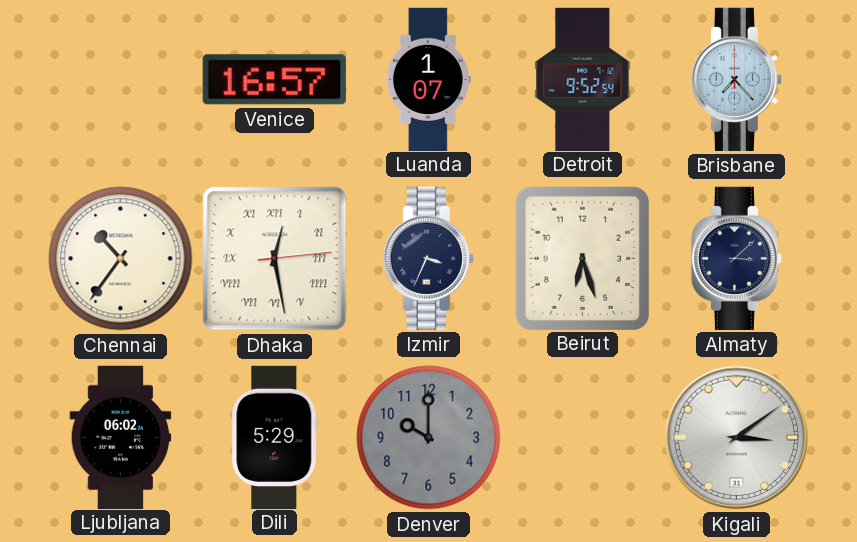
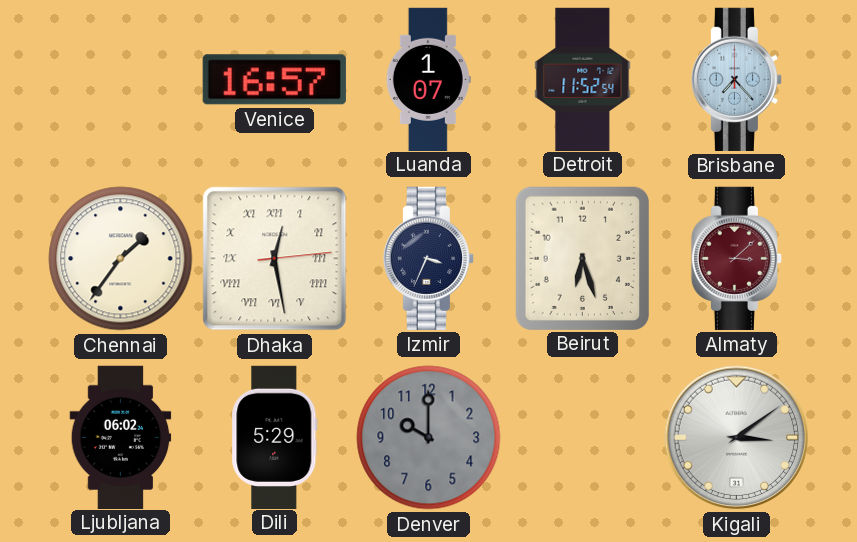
Detroit: 9:52 -> 11:52 (583, 79)
Chennai: 10:36 -> 1:36 (121, 259)
Almaty dial: navy -> burgundy (736, 258)
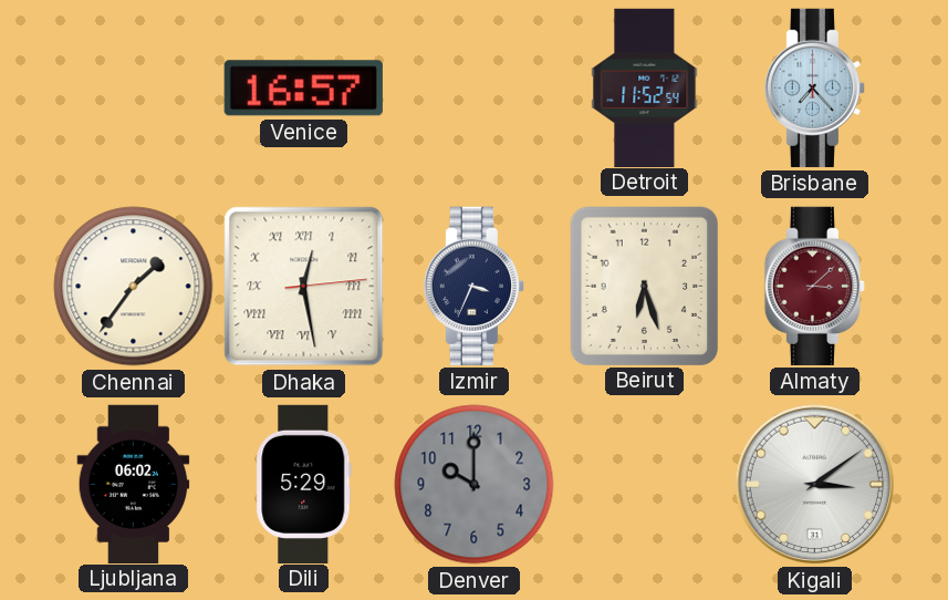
Luanda: 1:07 -> none (428, 79)
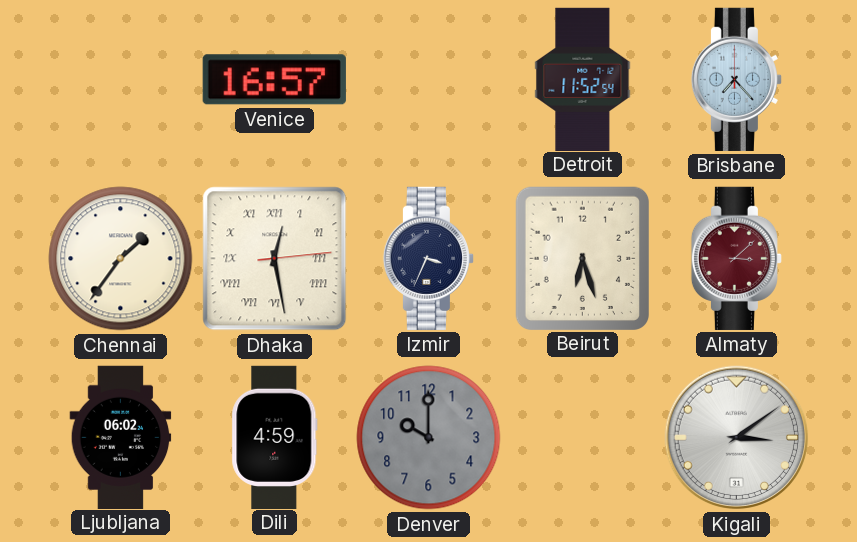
Dili: 5:29 -> 4:59 (275, 437)
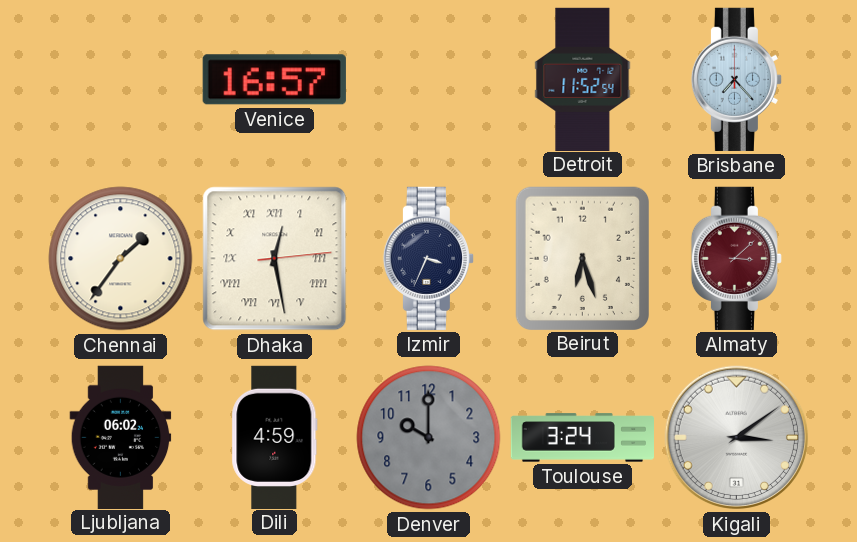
Toulouse: none -> 3:24 (582, 438)
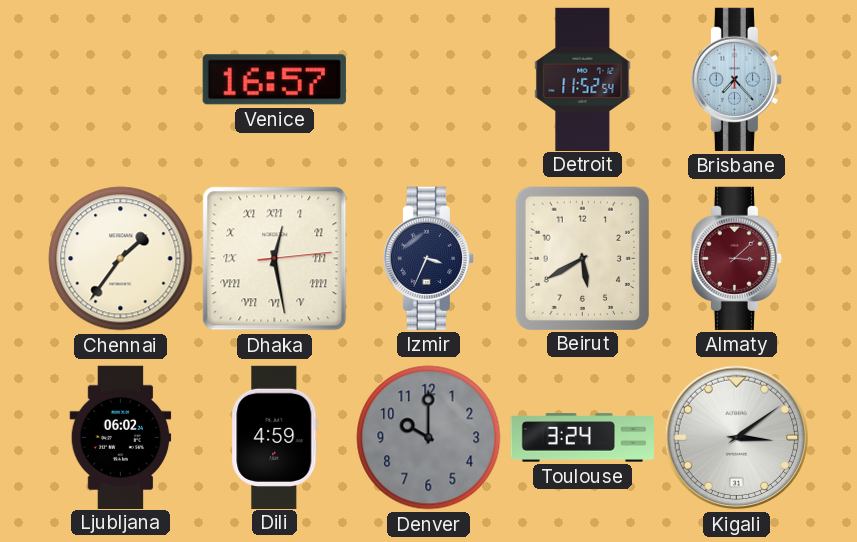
Beirut: 6:27 -> 5:40 (582, 258)
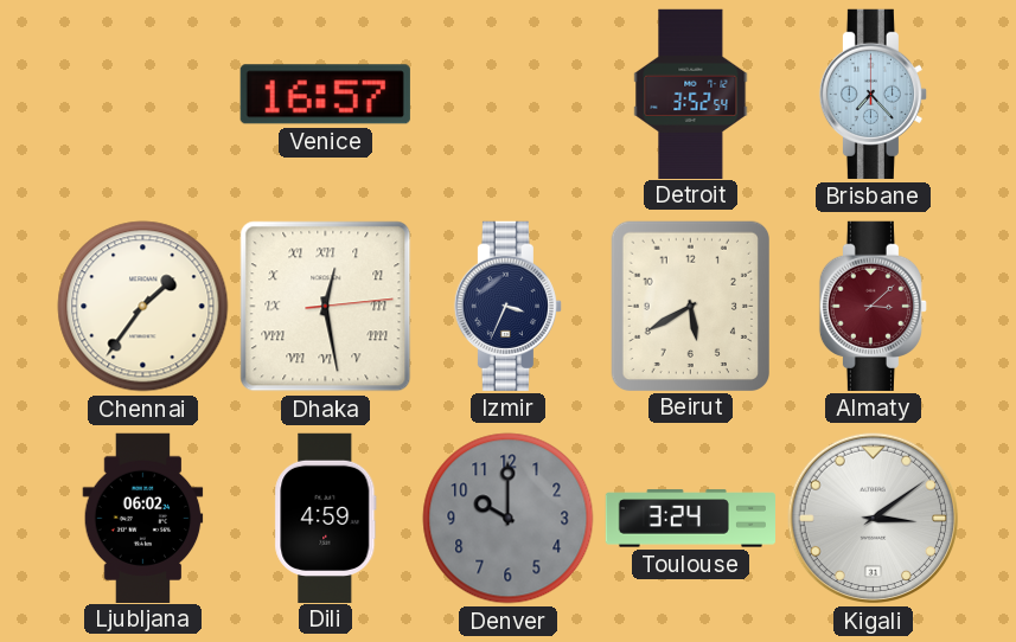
Detroit: 11:52 -> 3:52 (691, 94)
